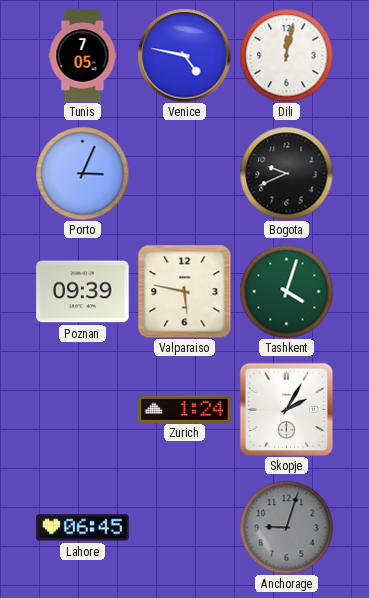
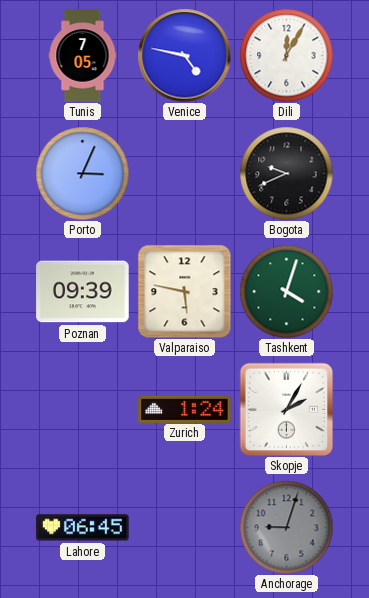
Dili: 12:02 -> 12:05 (286, 55)
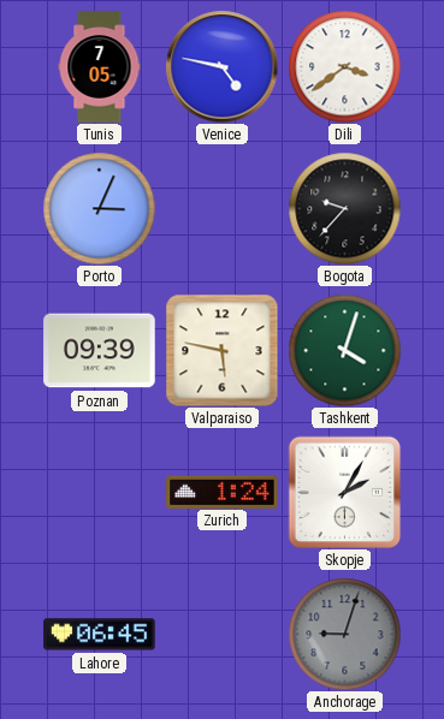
Dili: 12:05 -> 3:39 (344, 66)
Bogota: 9:41 -> 9:37 (344, 208)
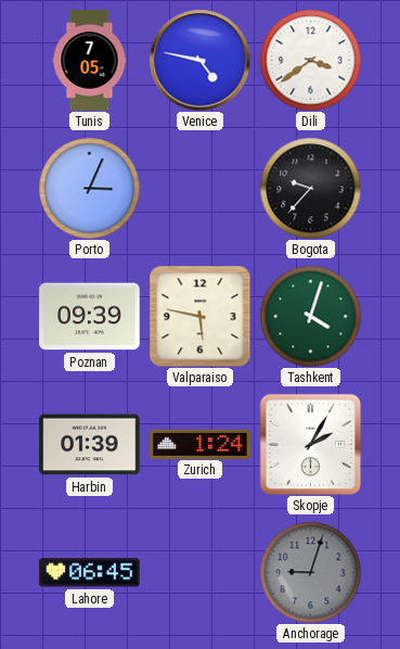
Harbin: none -> 01:39 (90, 445)
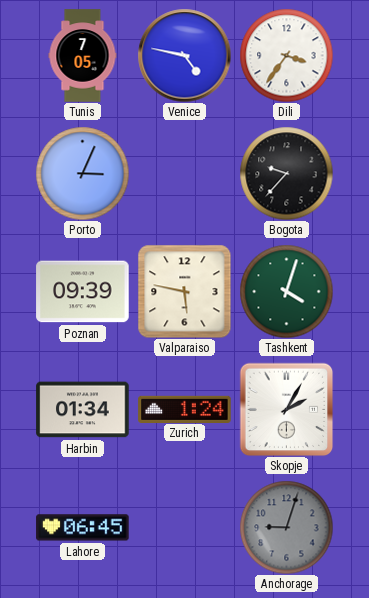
Dili: 3:39 -> 3:36 (286, 55)
Harbin: 01:39 -> 01:34 (83, 410)
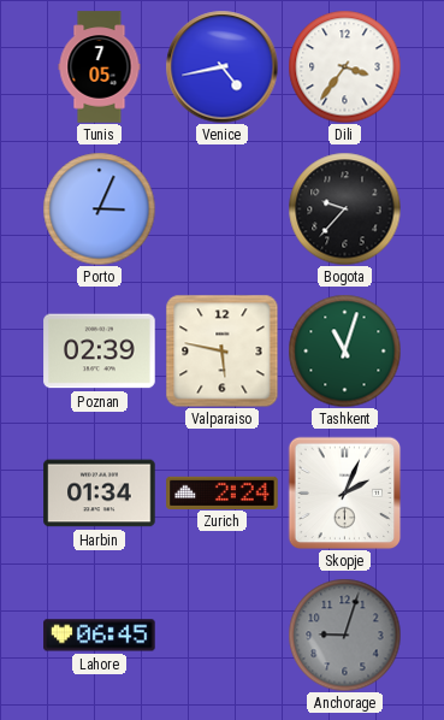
Venice: 4:47 -> 4:43 (221, 66)
Poznan: 09:39 -> 02:39 (100, 352)
Tashkent: 4:03 -> 11:03 (344, 350)
Zurich: 1:24 -> 2:24 (223, 492)
Skopje: 2:05 -> 2:04 (344, 492)
